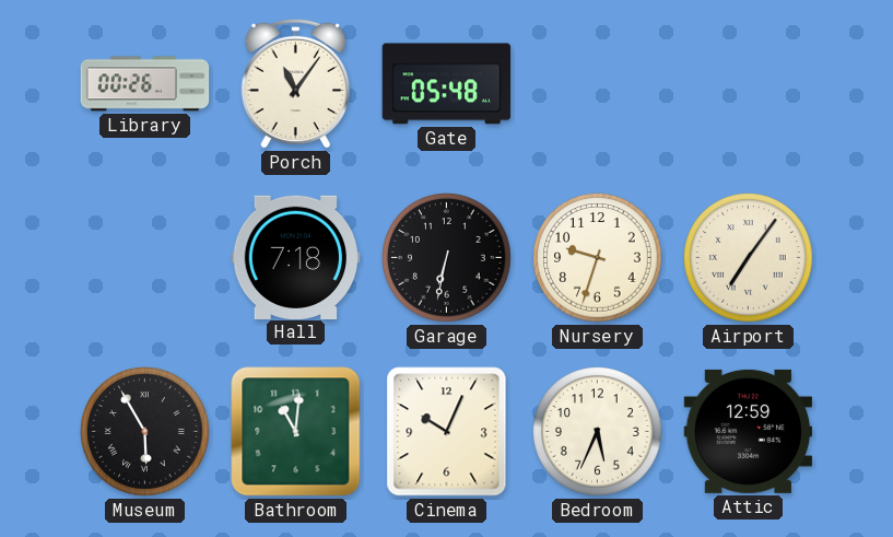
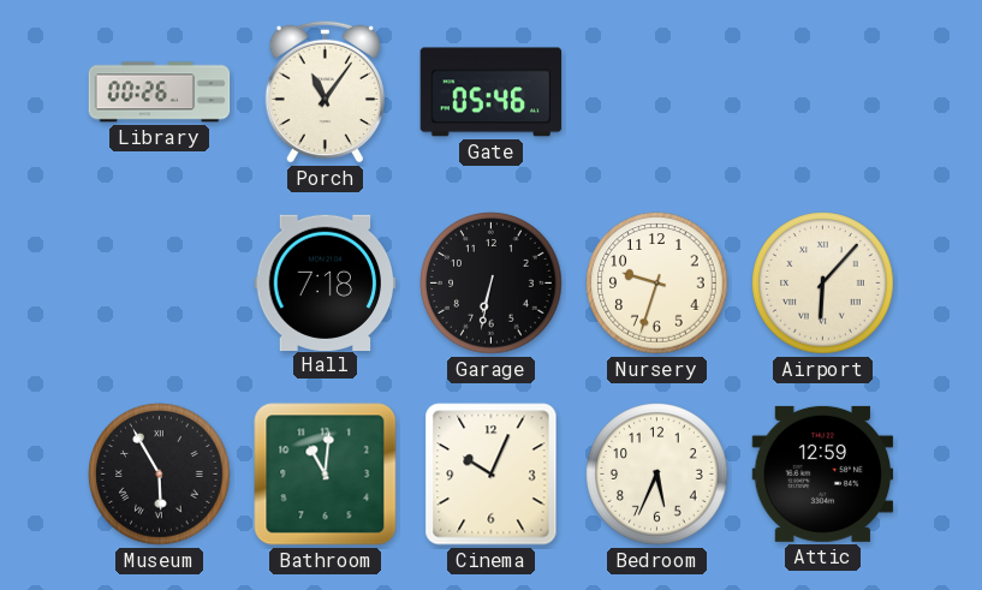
Gate: 05:48 -> 05:46 (492, 93)
Airport: 7:06 -> 6:07 (823, 284)
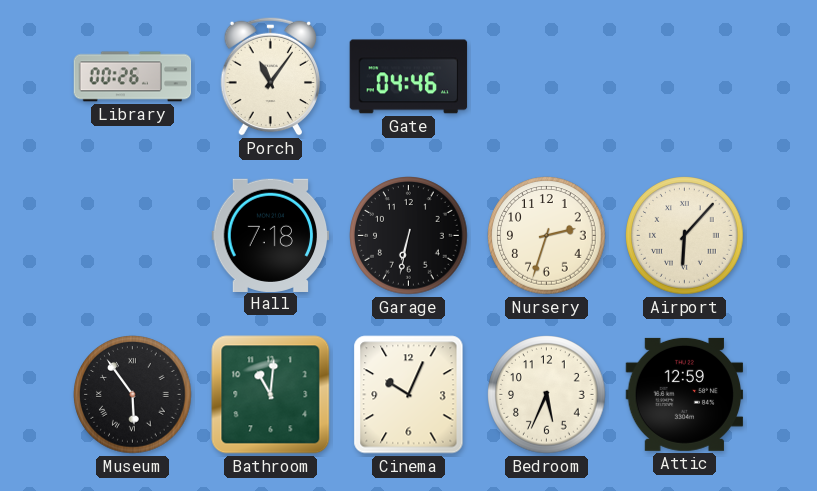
Gate: 05:46 -> 04:46 (409, 77)
Nursery: 9:33 -> 2:33 (547, 236)
Museum: 5:55 -> 5:54 (133, 395)
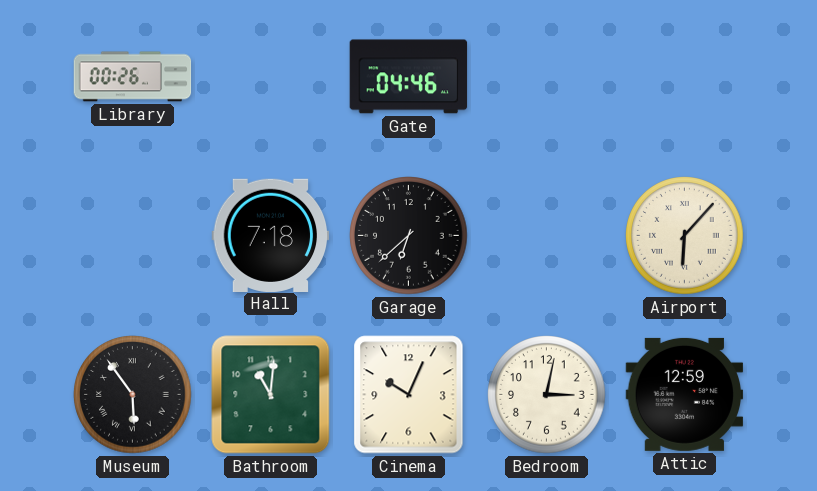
Porch: 11:06 -> none (270, 76)
Garage: 6:32 -> 6:38 (409, 236)
Nursery: 2:33 -> none (547, 236)
Bedroom: 5:34 -> 3:02 (547, 395)
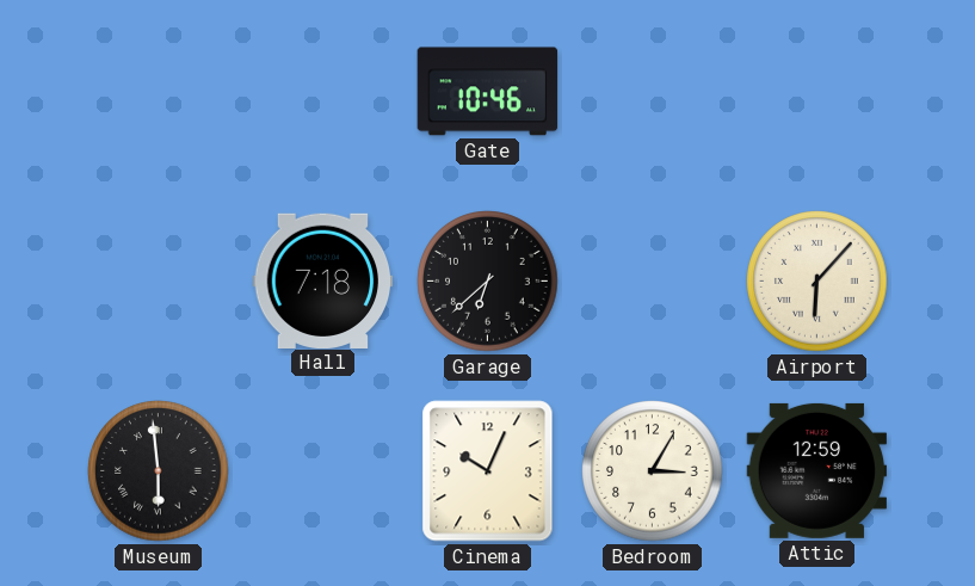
Library: 00:26 -> none (133, 77)
Gate: 04:46 -> 10:46 (488, 92)
Museum: 5:54 -> 5:59 (159, 471)
Bathroom: 11:01 -> none (271, 395)
Bedroom: 3:02 -> 3:05 (653, 471)
